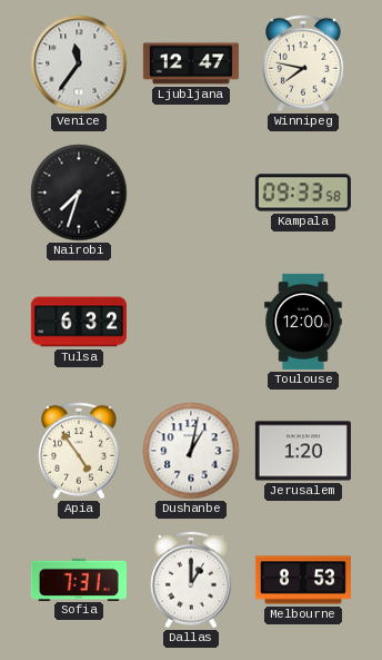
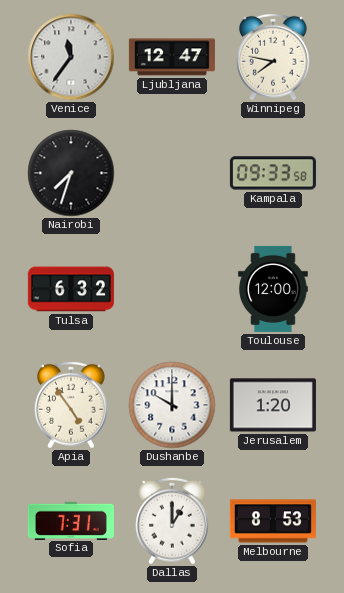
Dushanbe: 1:02 -> 10:00 (172, 405)
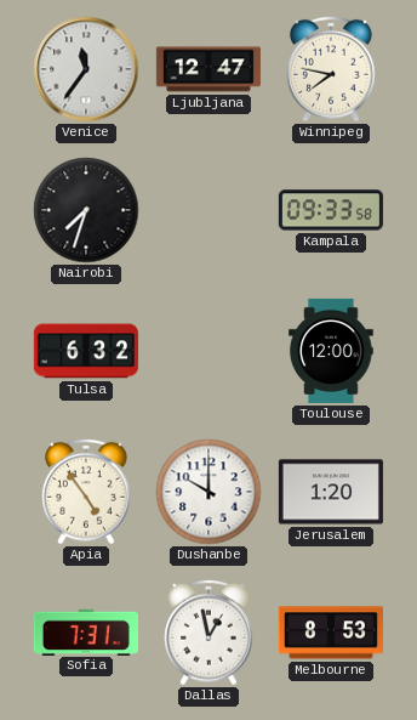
Dallas: 1:00 -> 12:58 (208, 633)
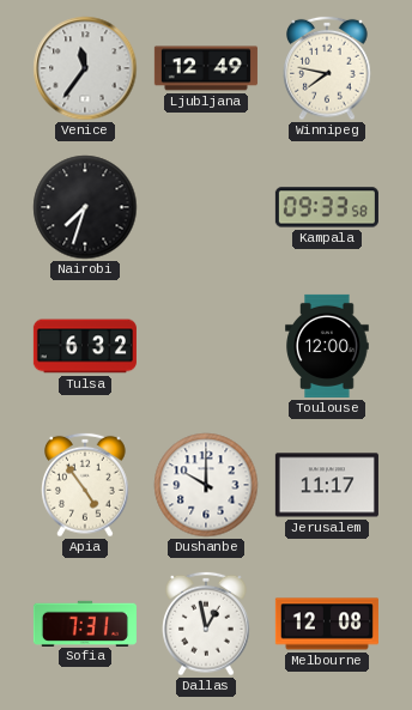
Ljubljana: 12:47 -> 12:49 (206, 68)
Jerusalem: 1:20 -> 11:17 (327, 485)
Melbourne: 8:53 -> 12:08 (327, 624)
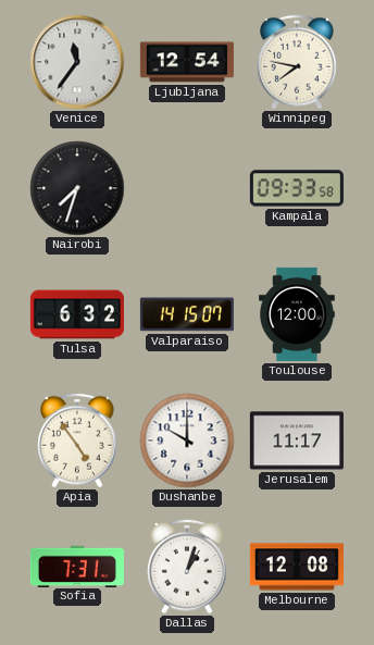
Ljubljana: 12:49 -> 12:54 (187, 62)
Valparaiso: none -> 14:15 (187, 314)
Dallas: 12:58 -> 1:03 (187, 567)
